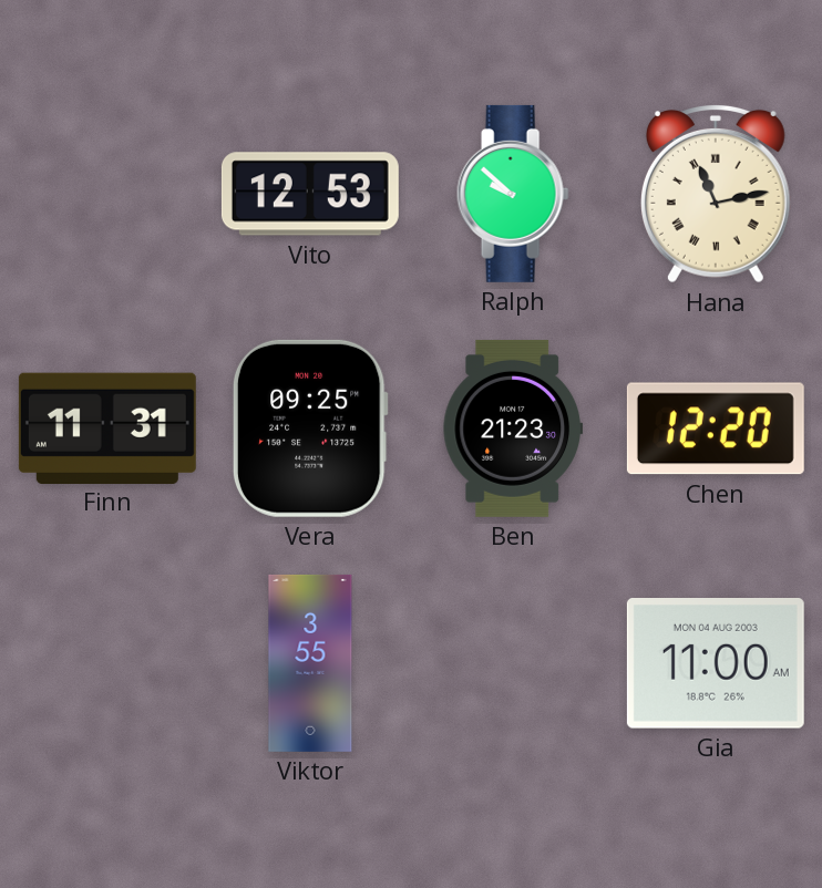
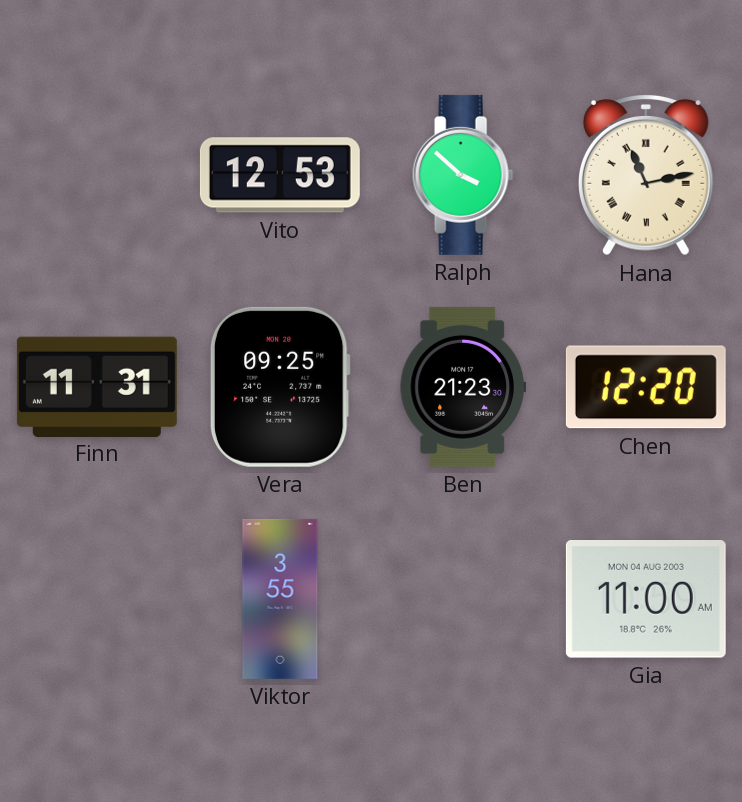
Ralph: 9:52 -> 3:52 (463, 175)
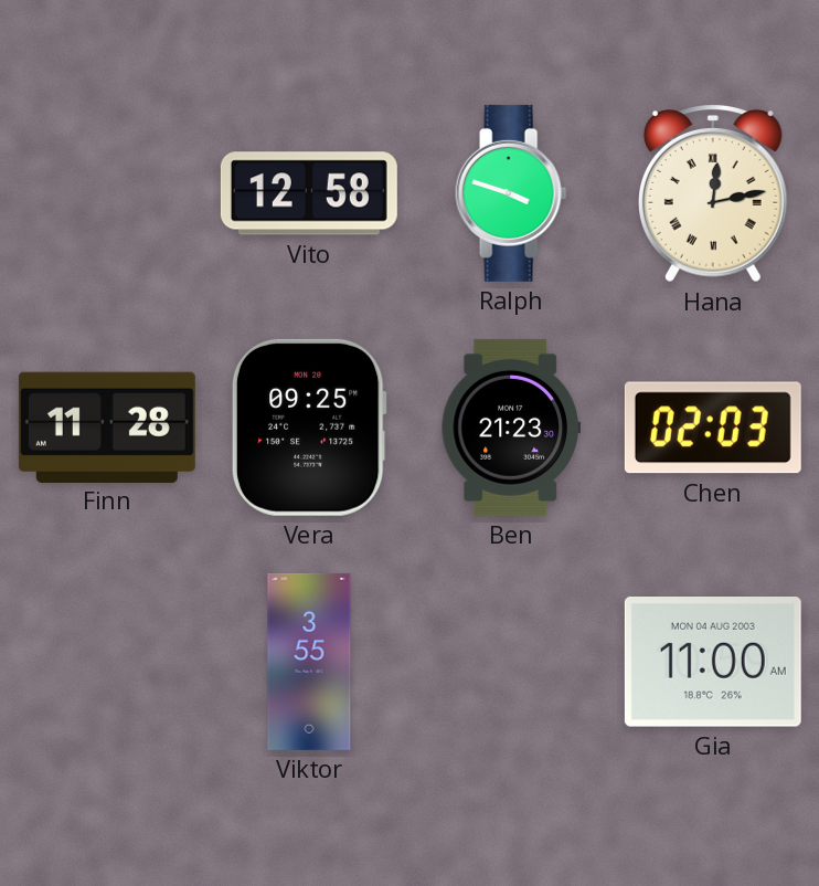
Vito: 12:53 -> 12:58 (309, 193)
Ralph: 3:52 -> 3:48 (511, 193)
Hana: 11:13 -> 12:13 (713, 193)
Finn: 11:31 -> 11:28 (107, 426)
Chen: 12:20 -> 02:03 (713, 428)
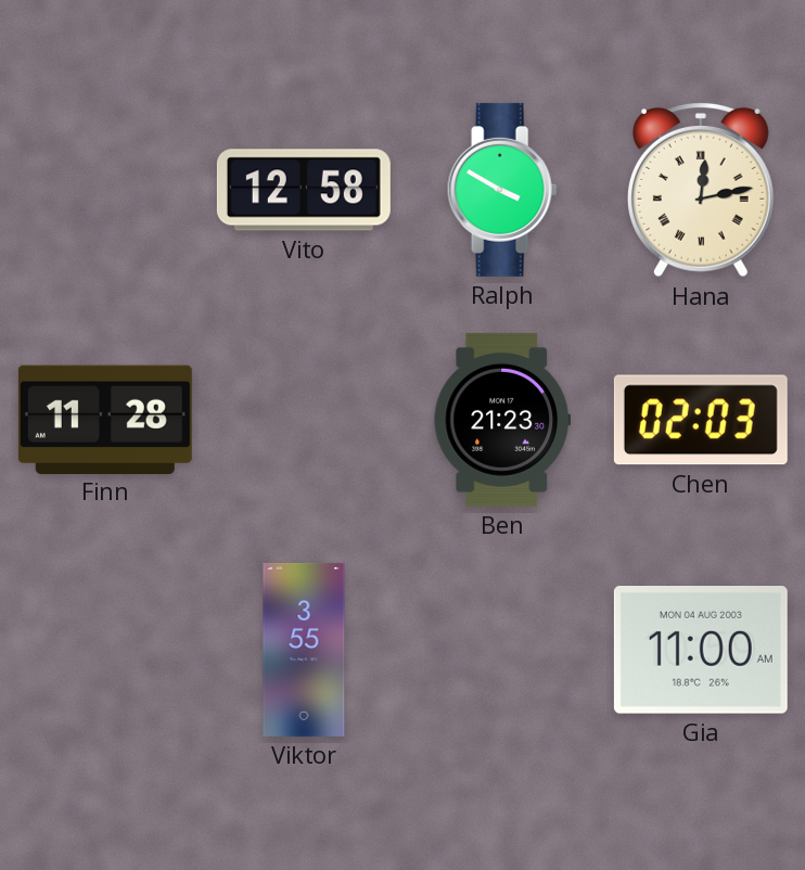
Ralph: 3:48 -> 3:50 (502, 190)
Vera: 09:25 -> none (309, 428)
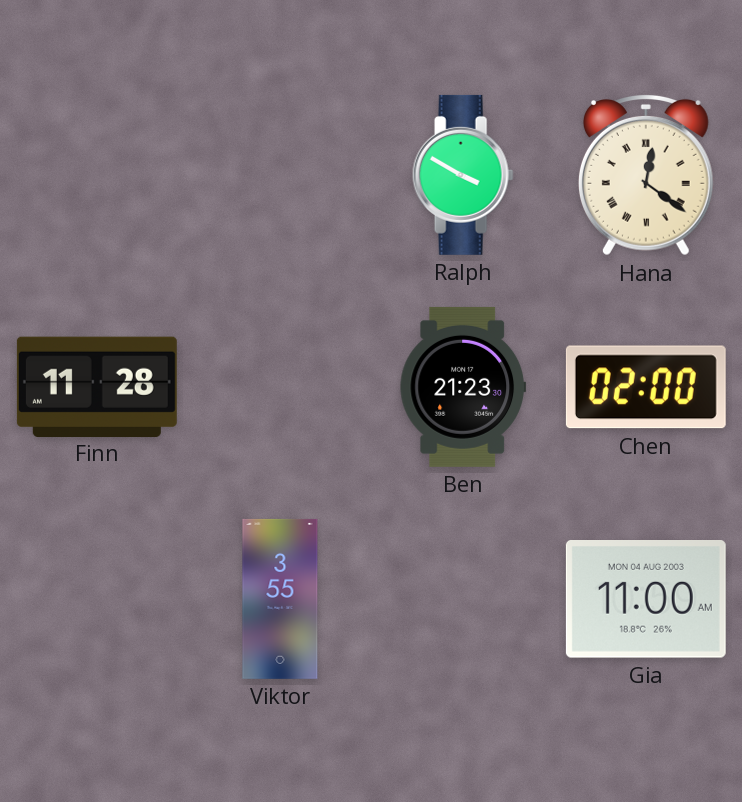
Vito: 12:58 -> none (304, 190)
Hana: 12:13 -> 12:21 (646, 175)
Chen: 02:03 -> 02:00 (646, 387)
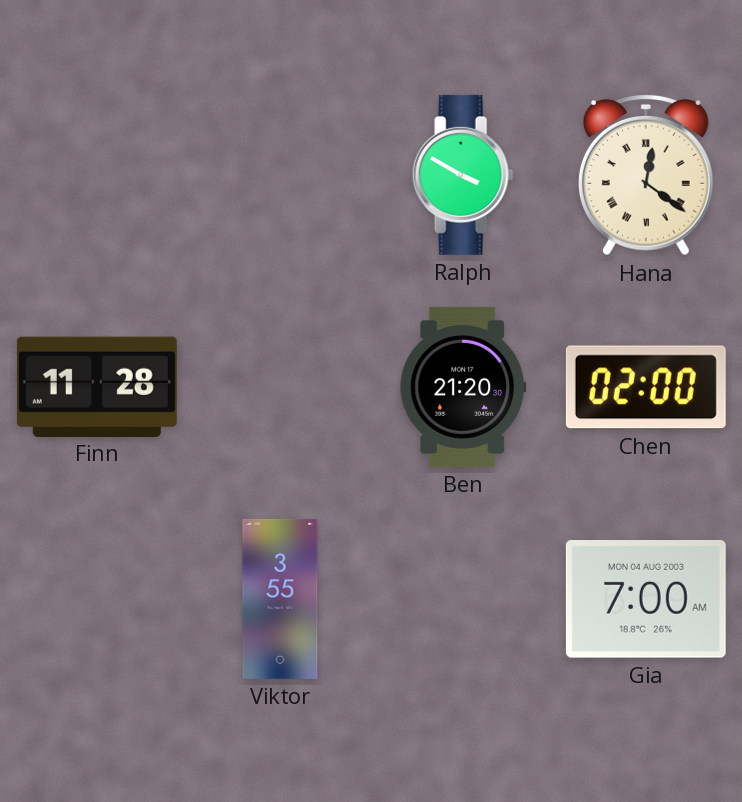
Ben: 21:23 -> 21:20 (462, 387)
Gia: 11:00 -> 7:00 (646, 600)
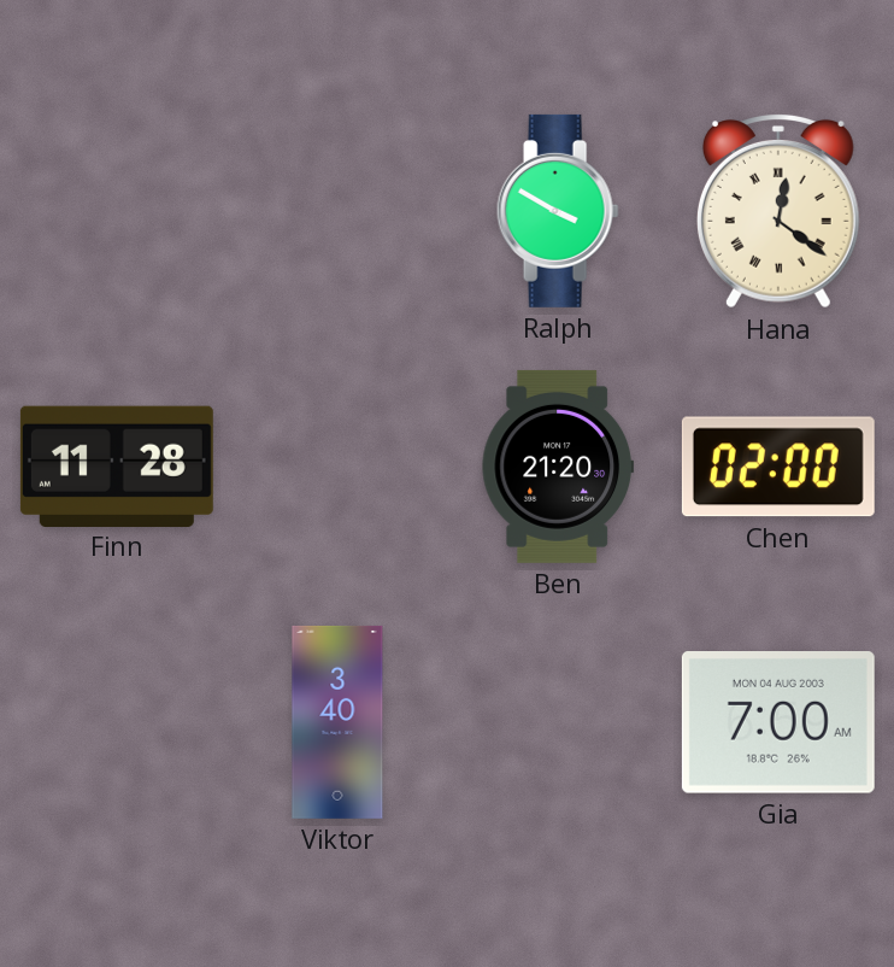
Viktor: 3:55 -> 3:40 (337, 722)
